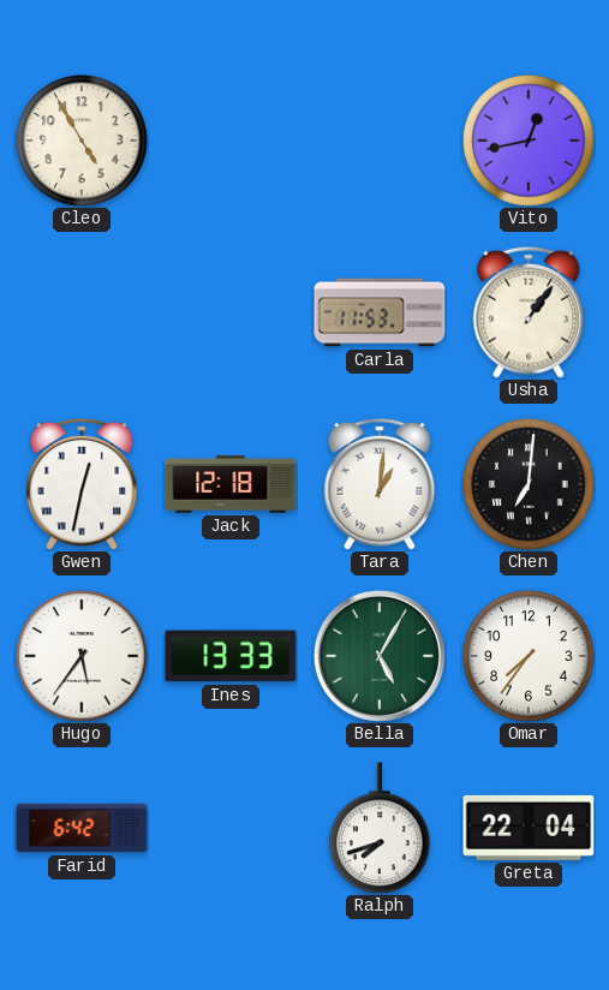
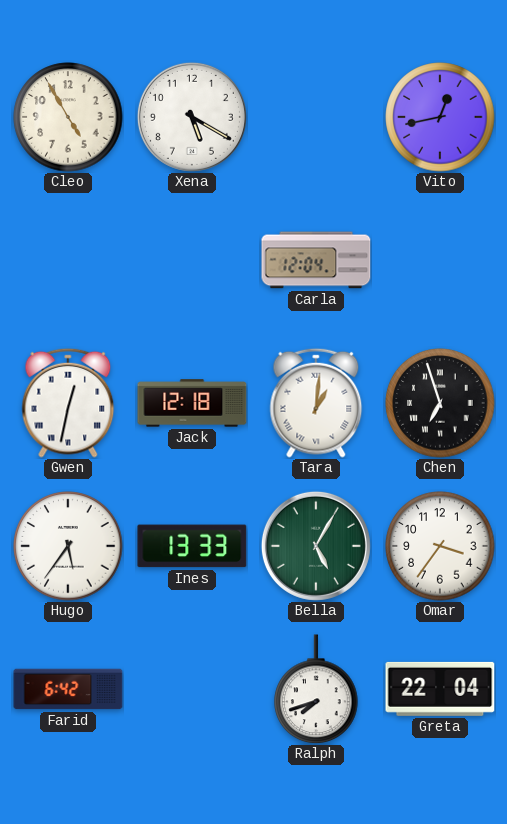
Xena: none -> 5:20 (192, 117)
Carla: 11:53 -> 12:04 (316, 260)
Usha: 1:06 -> none (529, 312)
Chen: 7:01 -> 6:57 (440, 403)
Omar: 7:36 -> 3:36 (440, 546)
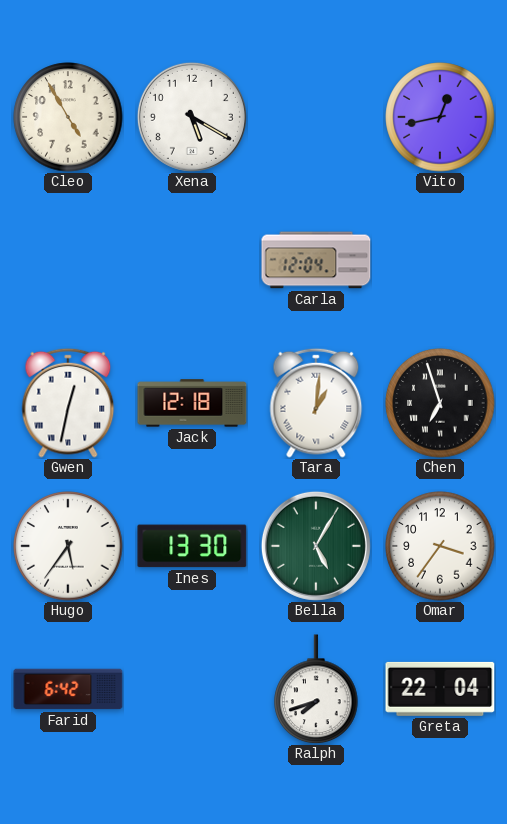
Ines: 13:33 -> 13:30 (192, 546)
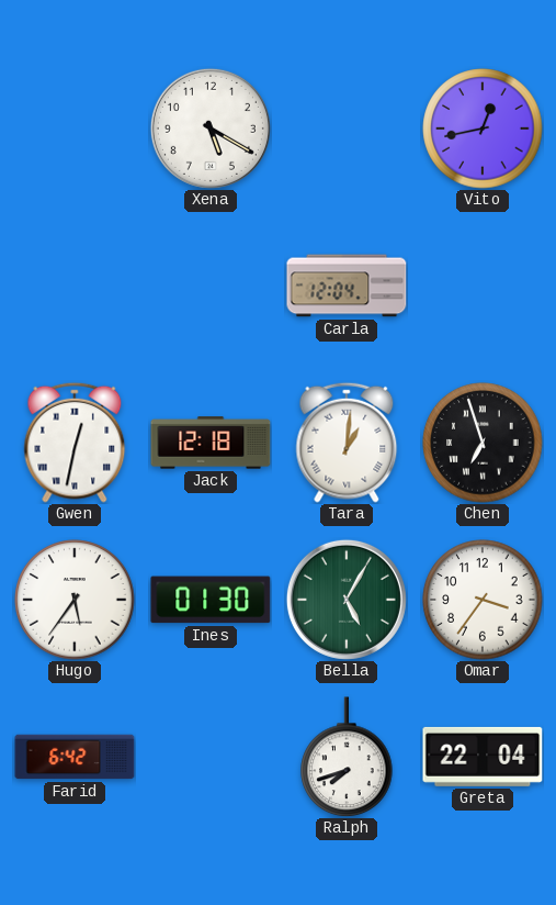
Cleo: 4:55 -> none (68, 117)
Ines: 13:30 -> 01:30 (211, 600)
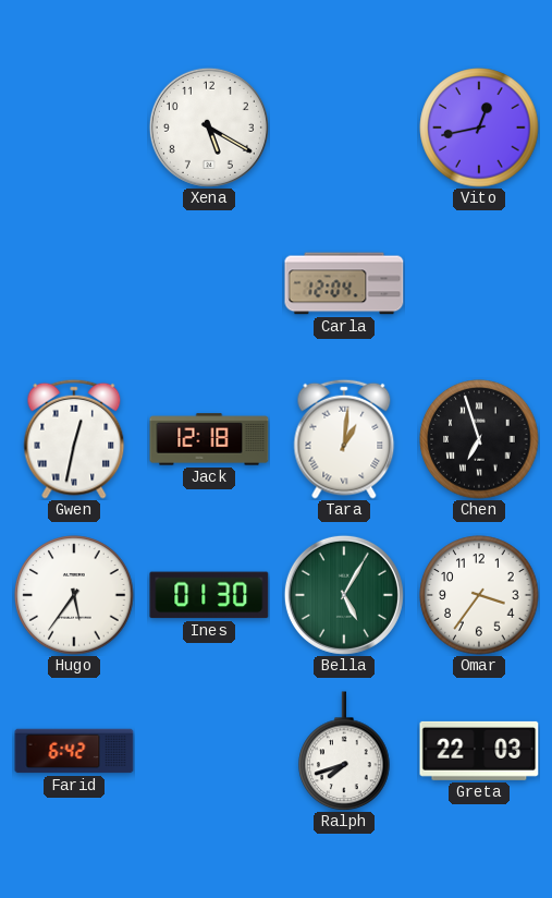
Greta: 22:04 -> 22:03 (479, 751)
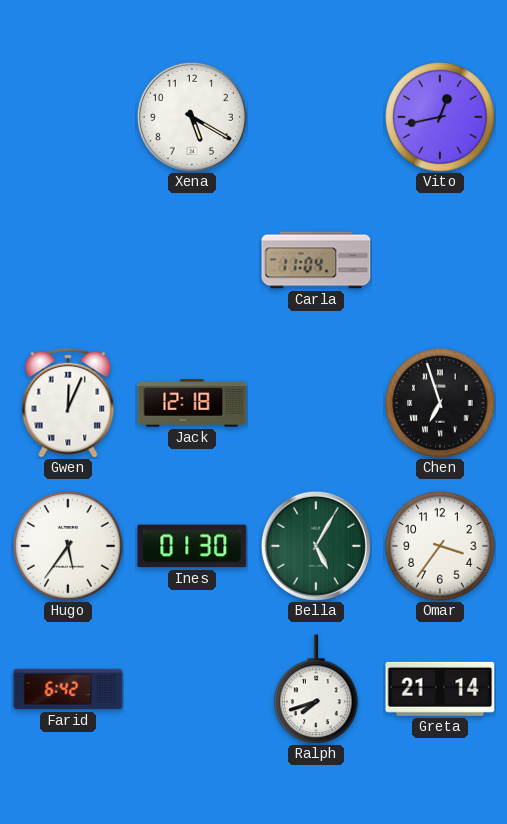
Carla: 12:04 -> 11:04 (316, 260)
Gwen: 12:32 -> 12:04 (68, 403)
Tara: 1:01 -> none (344, 439)
Greta: 22:03 -> 21:14 (440, 689)
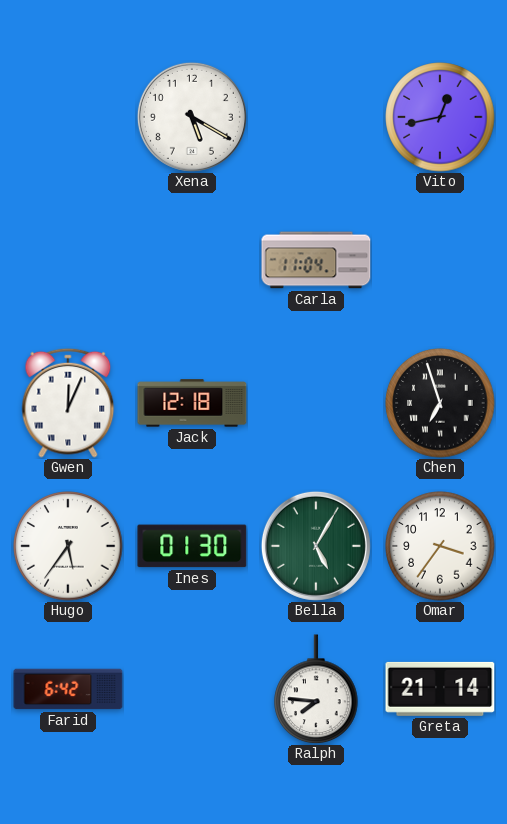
Ralph: 7:42 -> 7:46 (316, 689)
